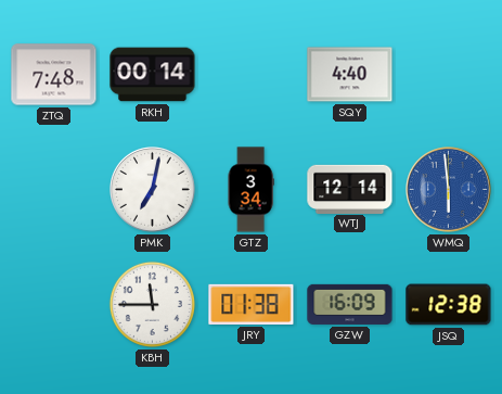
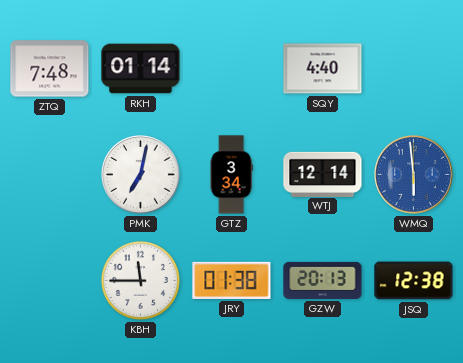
RKH: 00:14 -> 01:14 (141, 69)
GZW: 16:09 -> 20:13 (323, 280)
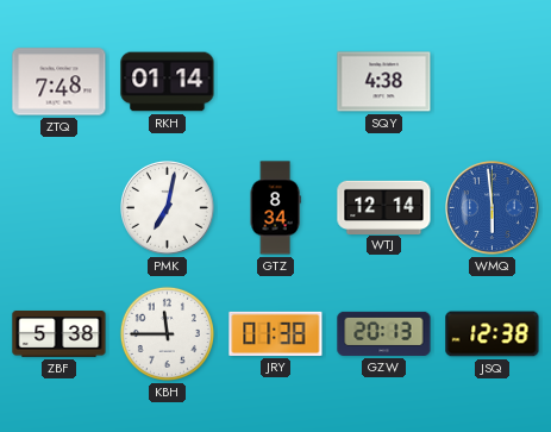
SQY: 4:40 -> 4:38 (384, 82)
GTZ: 3:34 -> 8:34 (275, 208)
ZBF: none -> 5:38 (60, 334)
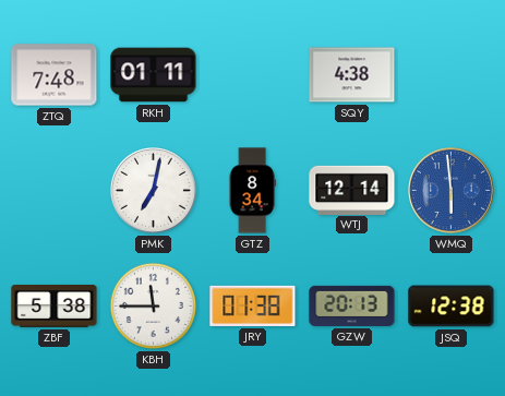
RKH: 01:14 -> 01:11 (154, 75)
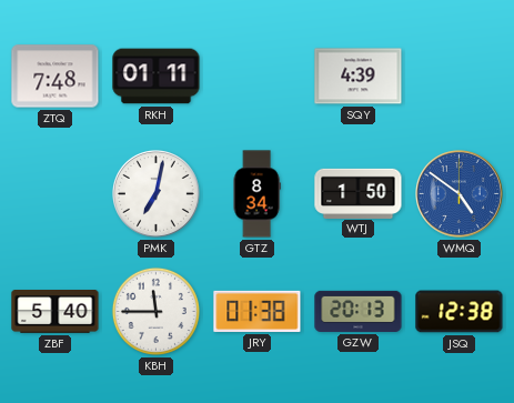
SQY: 4:38 -> 4:39 (359, 77)
WTJ: 12:14 -> 1:50 (359, 193)
WMQ: 5:59 -> 4:51 (460, 194)
ZBF: 5:38 -> 5:40 (56, 312)
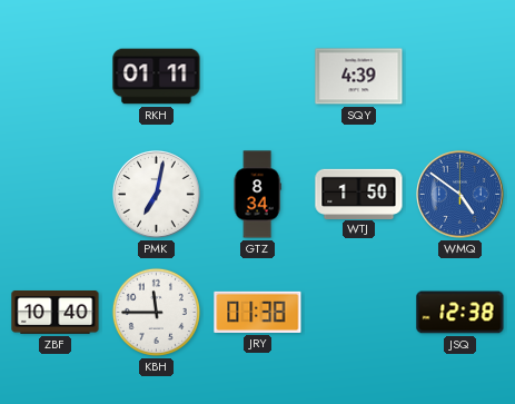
ZTQ: 7:48 -> none (56, 77)
ZBF: 5:40 -> 10:40 (56, 313)
GZW: 20:13 -> none (359, 311)
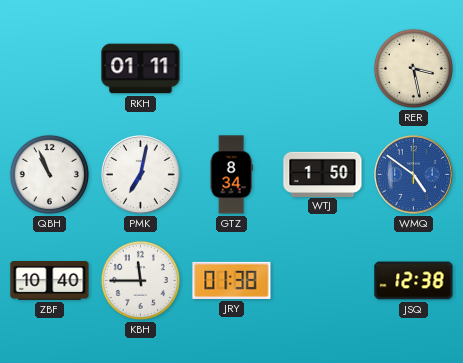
SQY: 4:39 -> none (359, 77)
RER: none -> 3:28 (413, 68)
QBH: none -> 10:56 (49, 174)
